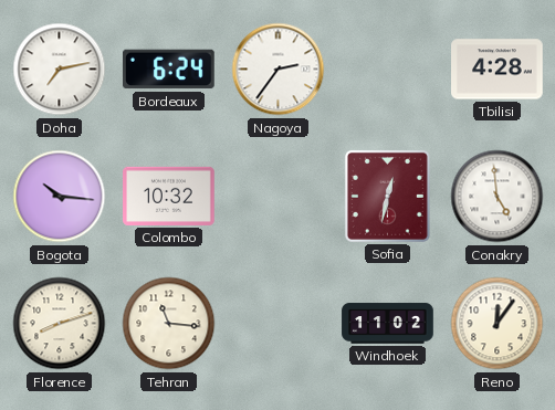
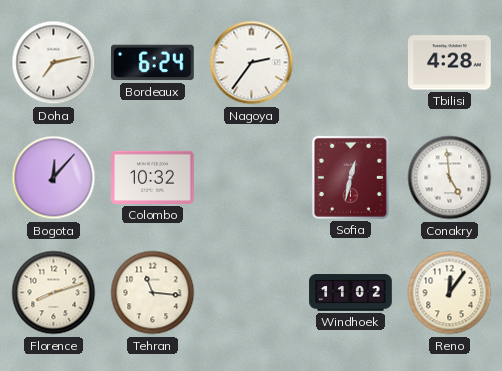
Bogota: 10:16 -> 12:07 (54, 178)
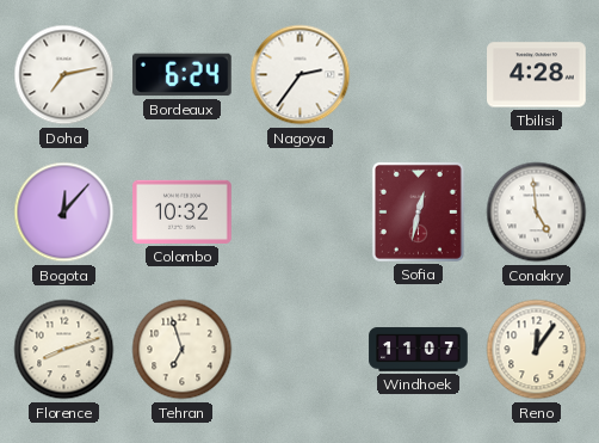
Tehran: 11:16 -> 6:57 (183, 350)
Windhoek: 11:02 -> 11:07 (419, 350)
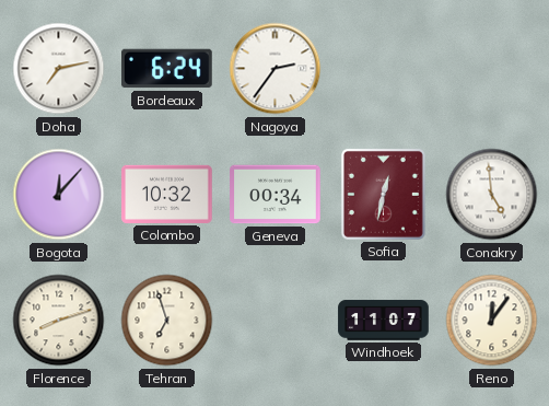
Tbilisi: 4:28 -> none (537, 75)
Geneva: none -> 00:34 (276, 195)
